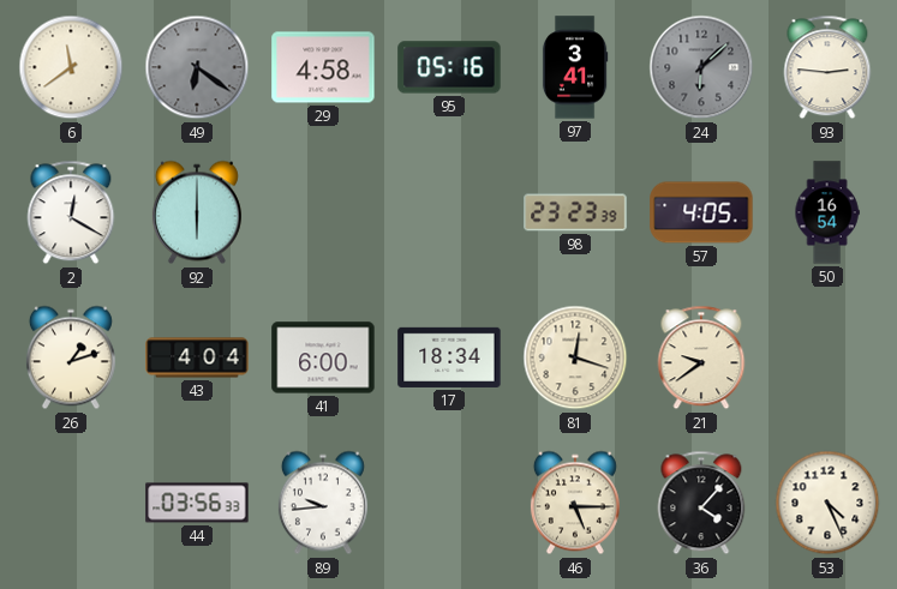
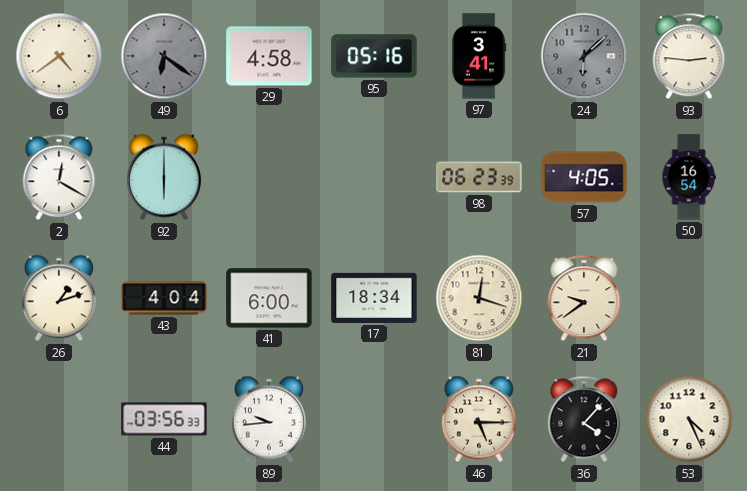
6: 11:39 -> 4:39 (59, 56)
98: 23:23 -> 06:23 (479, 177)
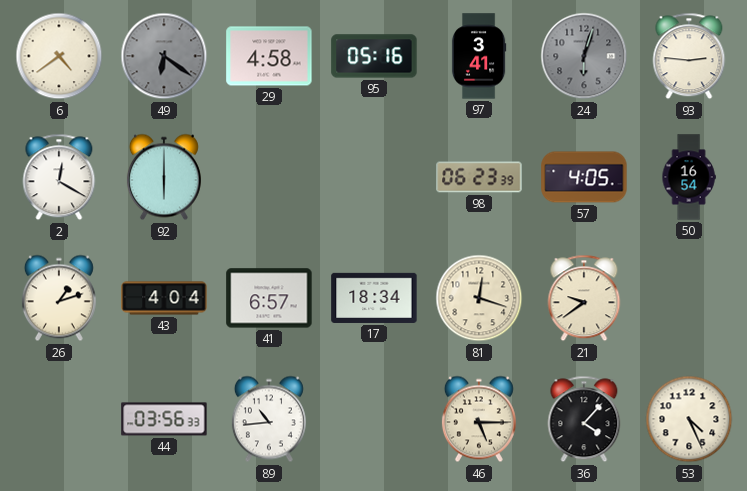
24: 6:08 -> 6:03 (584, 56)
41: 6:00 -> 6:57 (269, 298)
89: 9:44 -> 10:44 (269, 419)
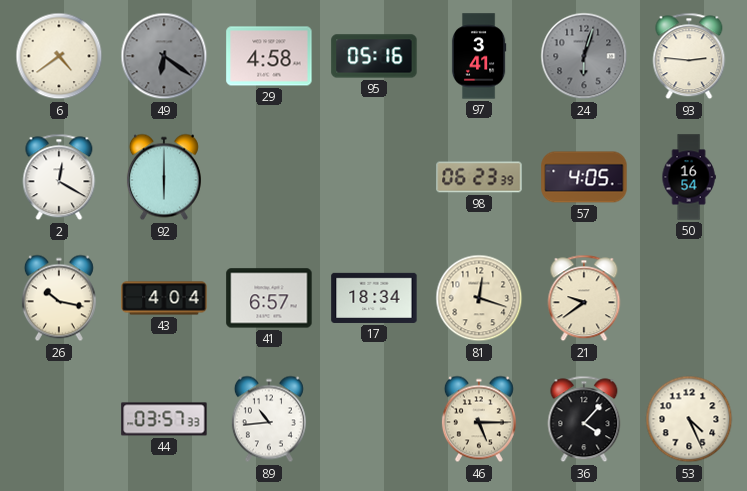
26: 1:12 -> 10:17 (59, 298)
44: 03:56 -> 03:57 (164, 419)
